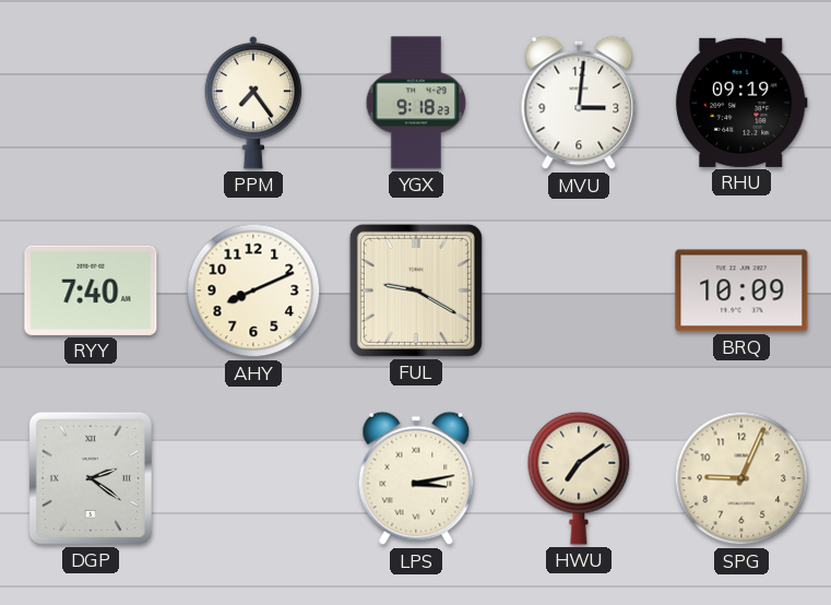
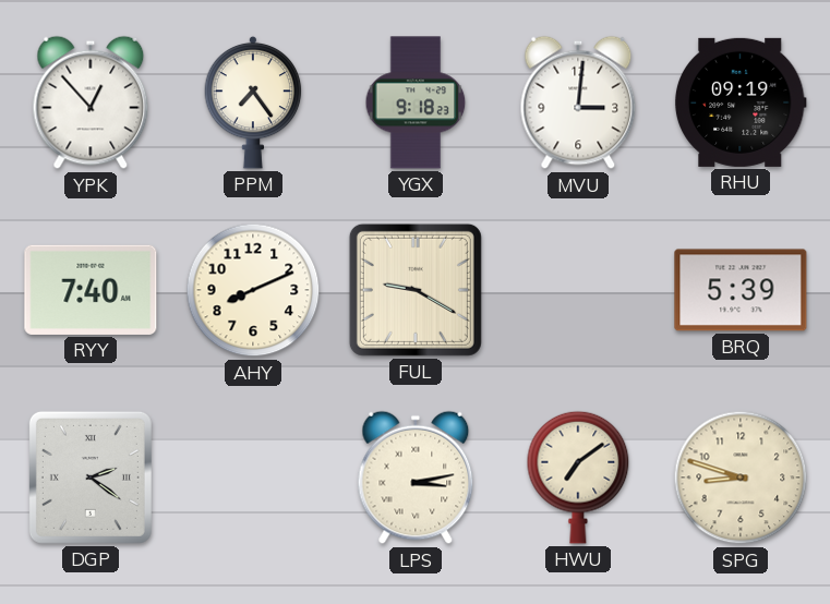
YPK: none -> 12:53 (91, 102)
BRQ: 10:09 -> 5:39 (741, 290)
SPG: 9:04 -> 8:48 (741, 478)
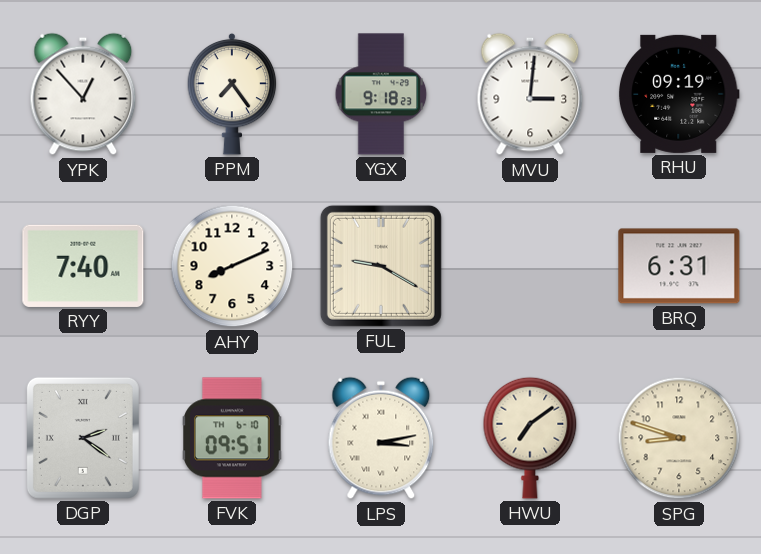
BRQ: 5:39 -> 6:31 (679, 266)
FVK: none -> 09:51 (232, 438)
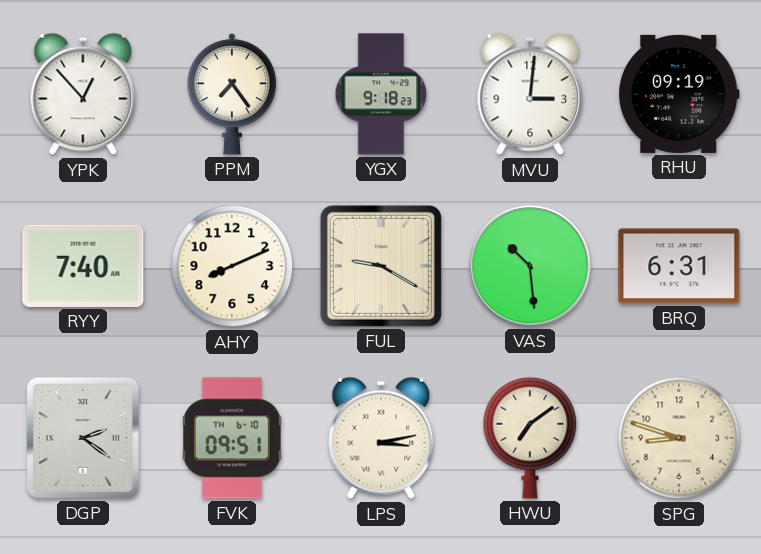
VAS: none -> 10:29 (530, 266)
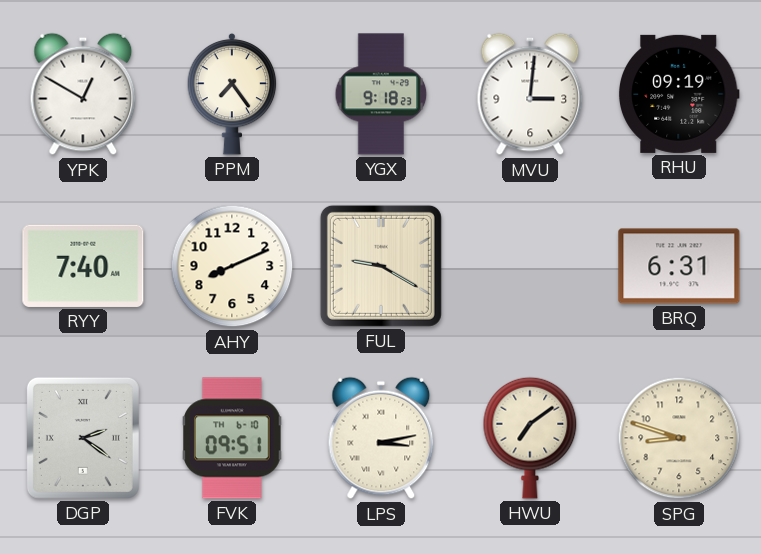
YPK: 12:53 -> 12:50 (83, 94)
VAS: 10:29 -> none (530, 266)
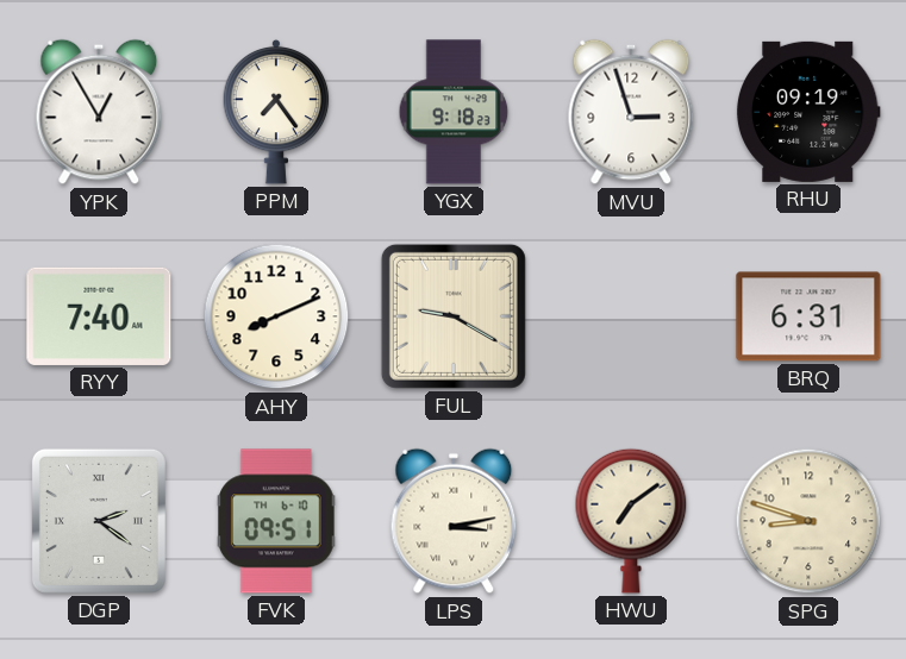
YPK: 12:50 -> 12:55 (99, 112)
MVU: 3:01 -> 2:57 (631, 112)
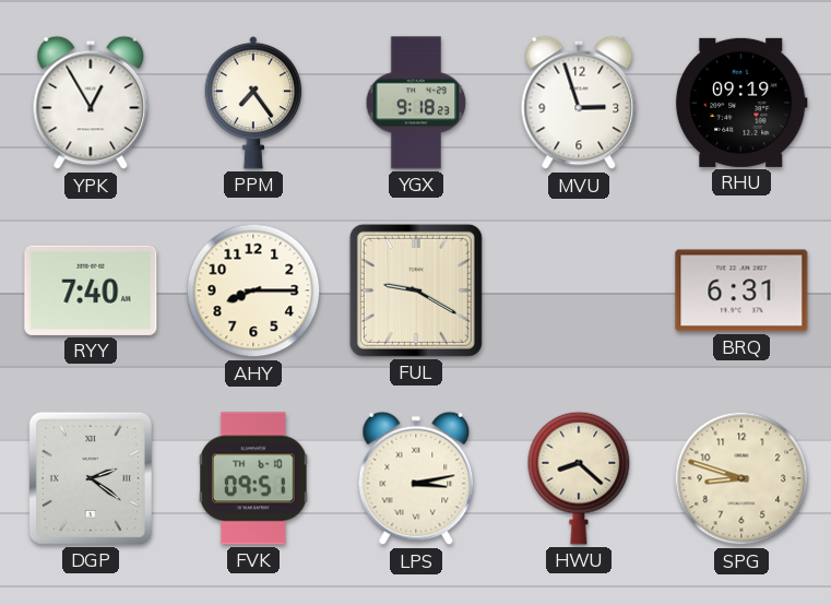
AHY: 8:11 -> 8:15 (253, 290)
HWU: 7:09 -> 8:22 (579, 478)
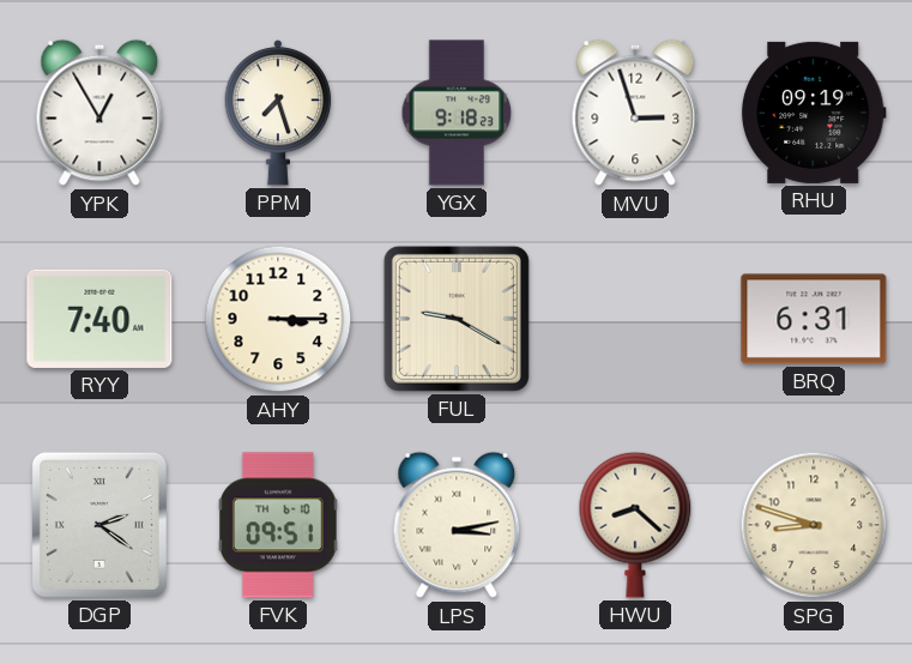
PPM: 7:24 -> 7:27 (278, 113)
AHY: 8:15 -> 3:15 (278, 319)
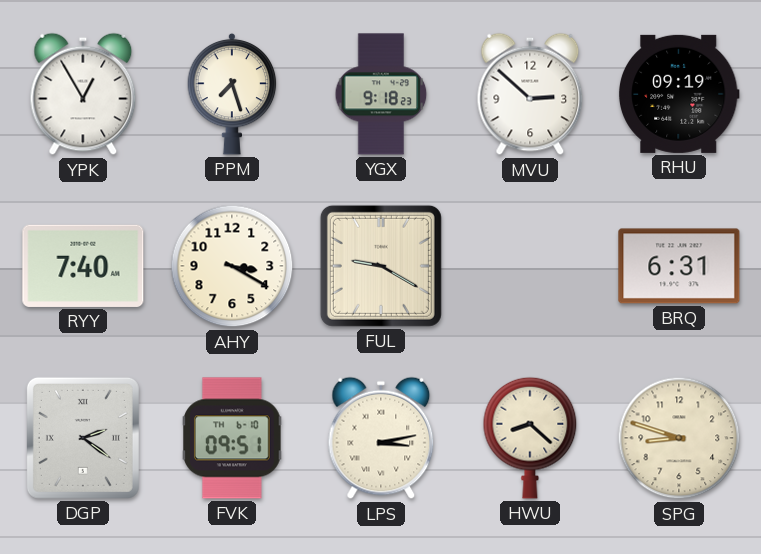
MVU: 2:57 -> 2:52 (530, 94)
AHY: 3:15 -> 3:20 (232, 266)
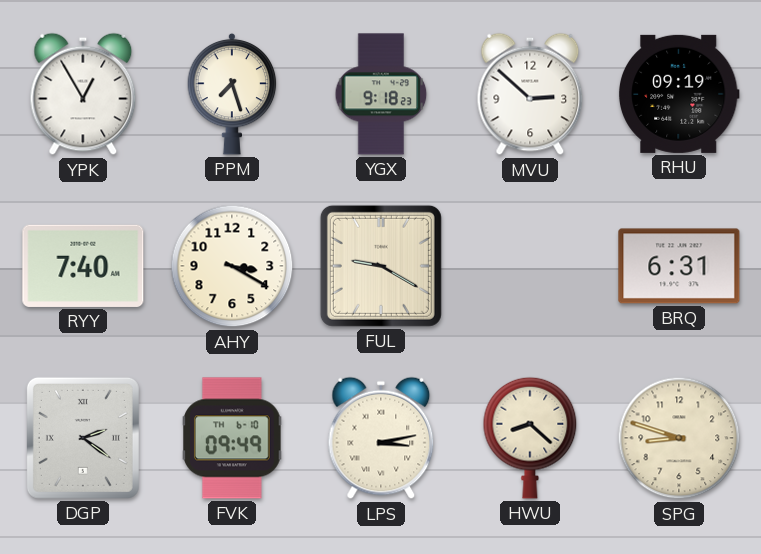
FVK: 09:51 -> 09:49 (232, 438)
